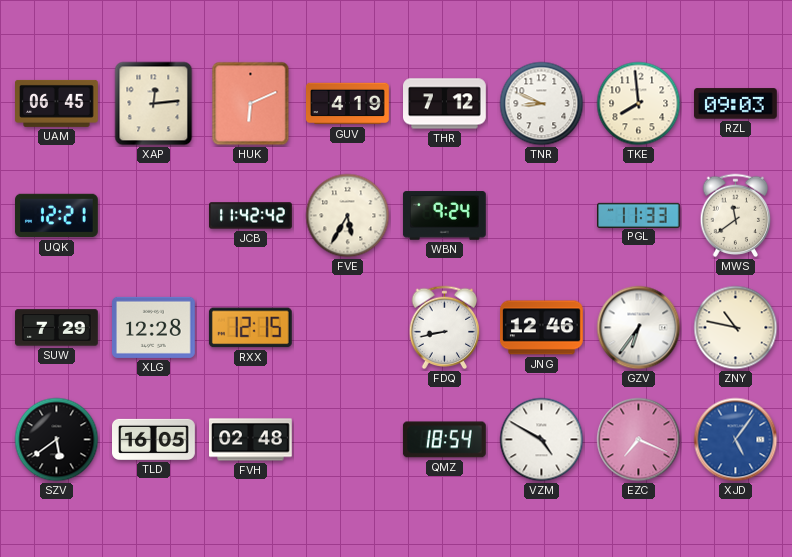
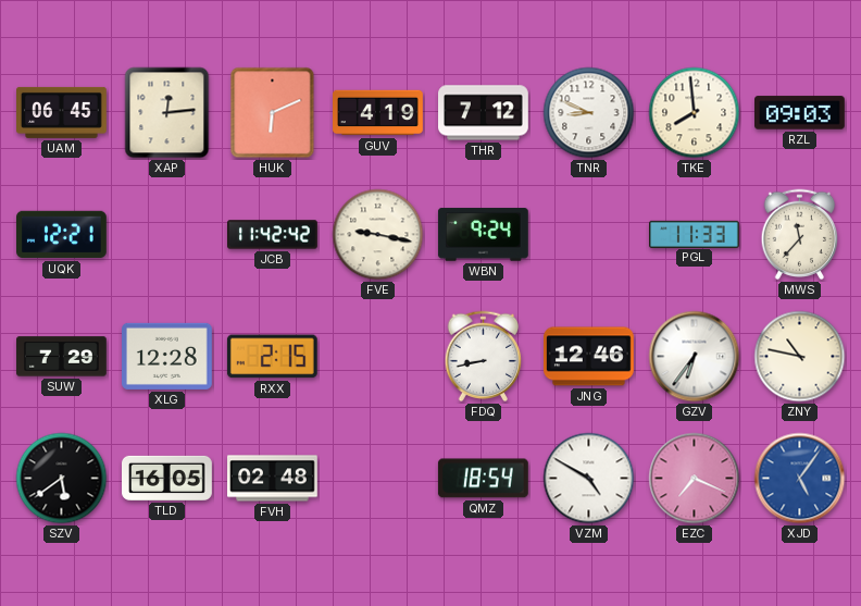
FVE: 5:35 -> 9:17 (378, 235)
MWS: 11:39 -> 11:37 (800, 235)
RXX: 12:15 -> 2:15 (272, 357)
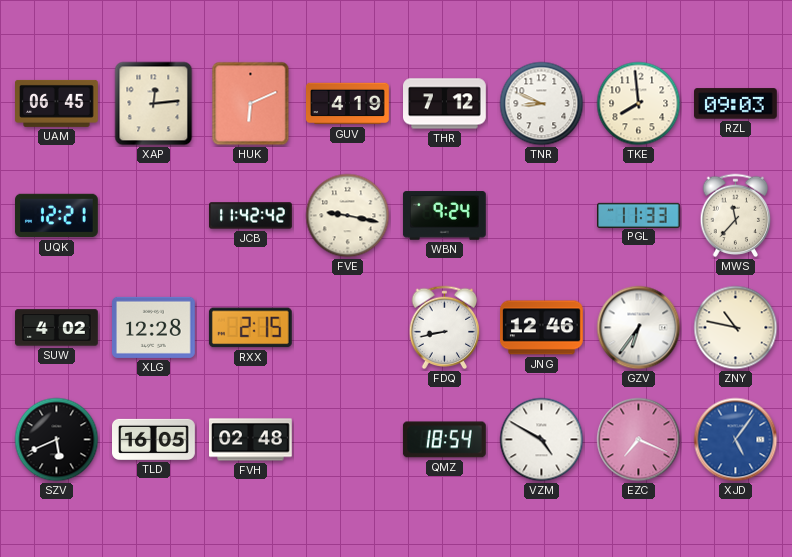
SUW: 7:29 -> 4:02 (57, 328)
SZV: 5:39 -> 5:41 (57, 440)
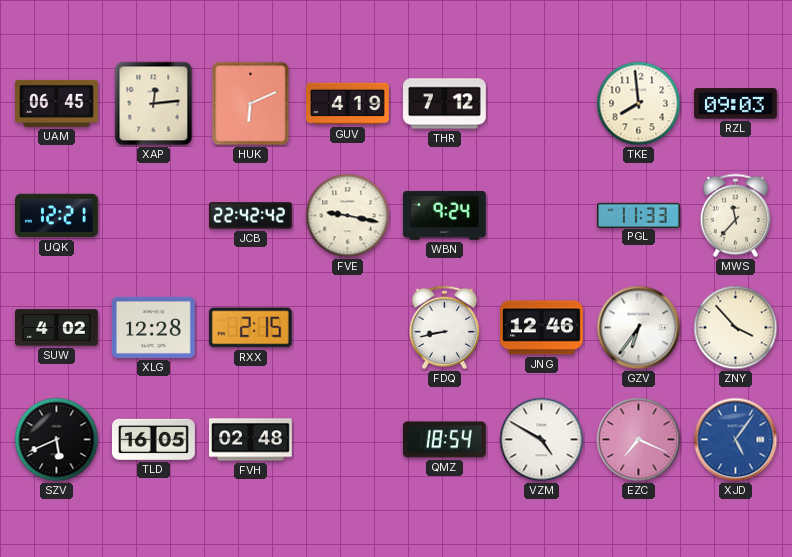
TNR: 8:49 -> none (542, 104)
JCB: 11:42 -> 22:42 (251, 216)
ZNY: 10:47 -> 3:53 (736, 328)
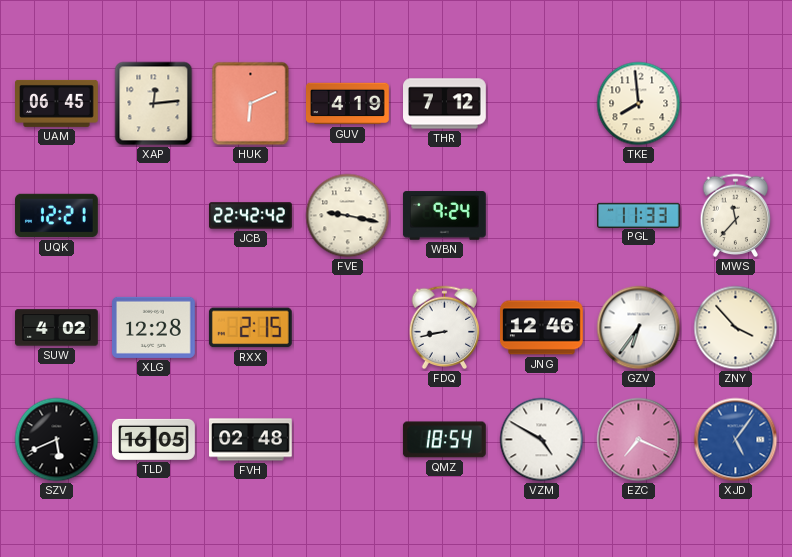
RZL: 09:03 -> none (736, 104)
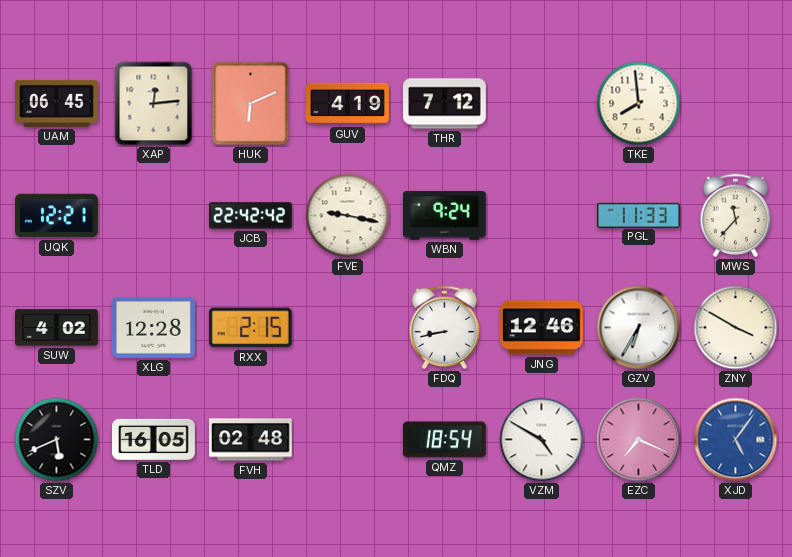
GZV: 6:36 -> 6:35 (639, 328)
ZNY: 3:53 -> 3:50 (736, 328)
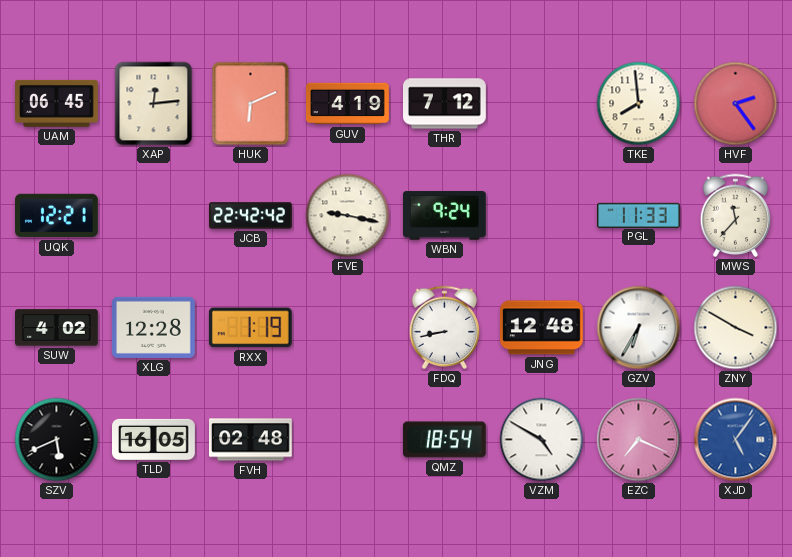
HVF: none -> 2:24 (736, 104)
RXX: 2:15 -> 1:19 (250, 328)
JNG: 12:46 -> 12:48 (542, 328)
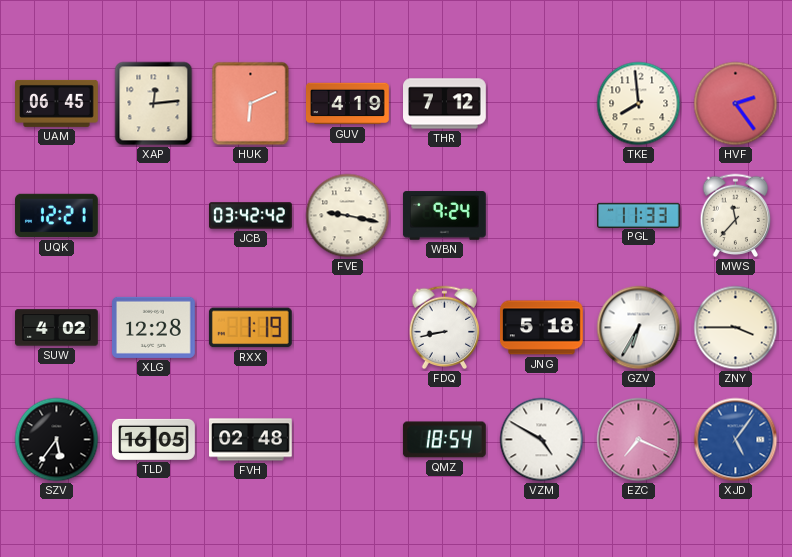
JCB: 22:42 -> 03:42 (251, 216)
JNG: 12:48 -> 5:18 (542, 328)
ZNY: 3:50 -> 3:45 (736, 328)
SZV: 5:41 -> 5:36 (57, 440)
